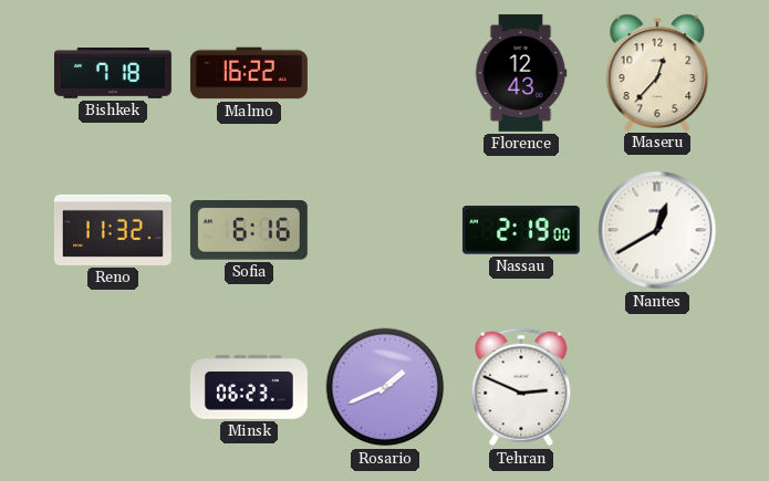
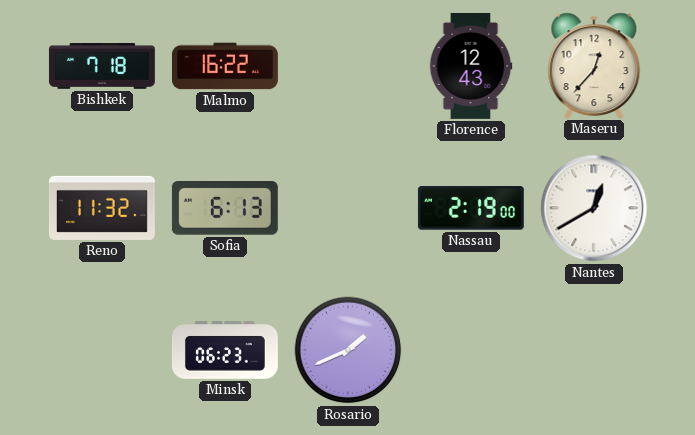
Sofia: 6:16 -> 6:13 (225, 209)
Tehran: 2:49 -> none (521, 387)
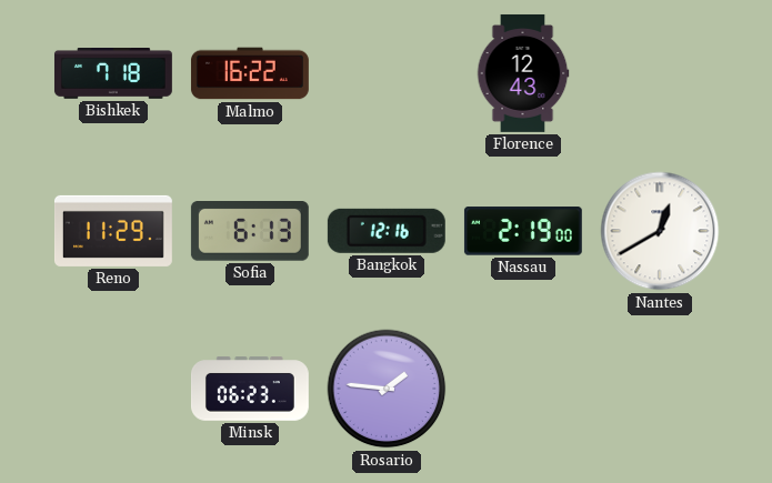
Maseru: 12:37 -> none (594, 65)
Reno: 11:32 -> 11:29 (113, 231)
Bangkok: none -> 12:16 (387, 231)
Rosario: 1:41 -> 1:46 (387, 389)
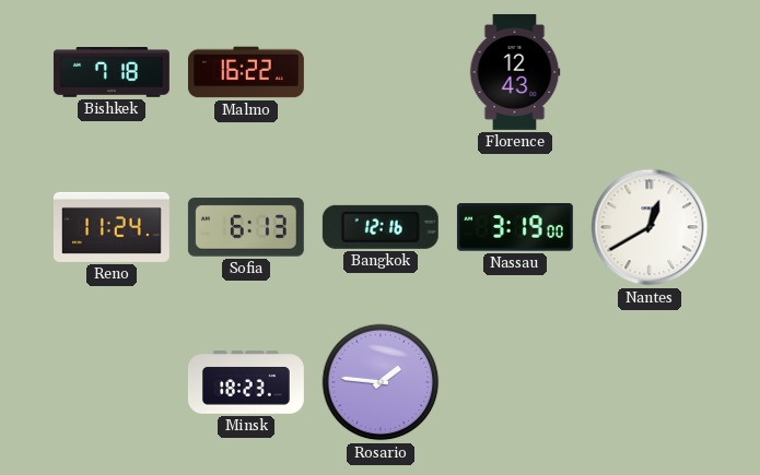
Reno: 11:29 -> 11:24 (112, 227)
Nassau: 2:19 -> 3:19 (515, 227)
Minsk: 06:23 -> 18:23 (246, 382)
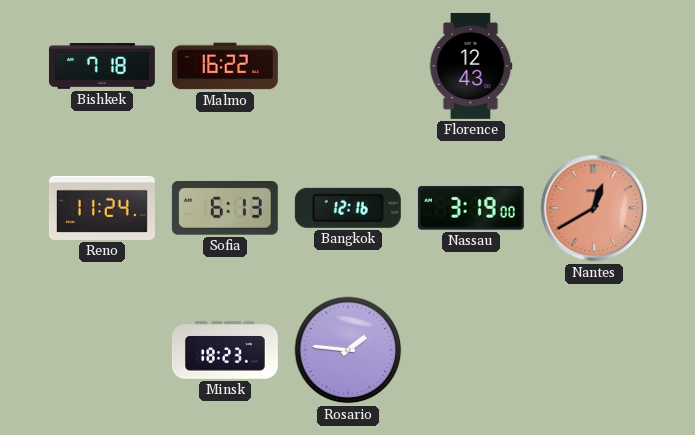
Nantes dial: white -> salmon (594, 208)
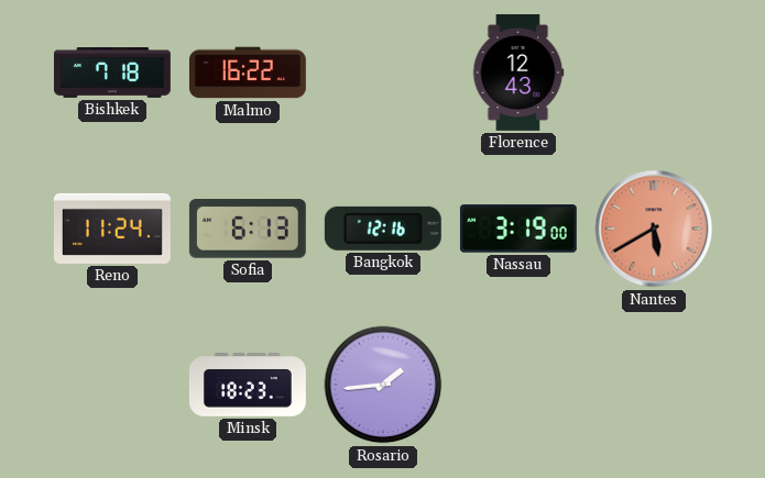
Nantes: 12:40 -> 5:40 (654, 229)
Rosario: 1:46 -> 1:44 (383, 385)
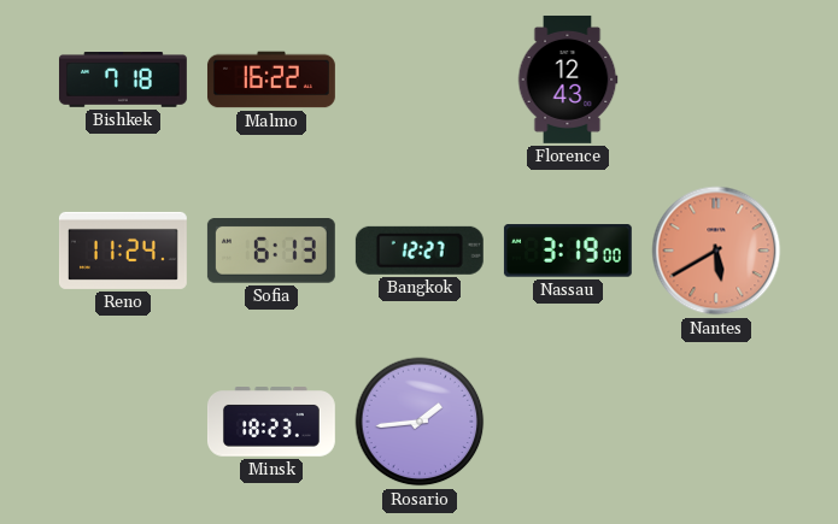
Bangkok: 12:16 -> 12:27 (420, 251)
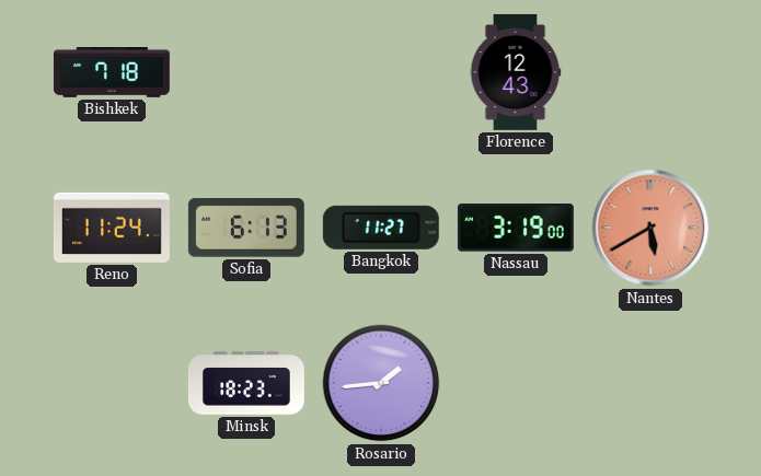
Malmo: 16:22 -> none (271, 80)
Bangkok: 12:27 -> 11:27 (381, 228)
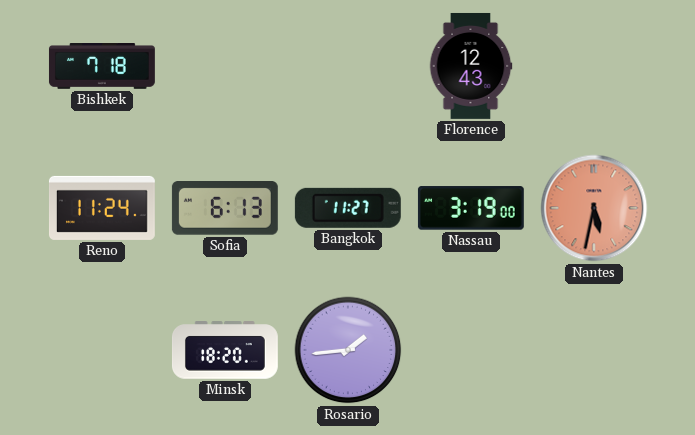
Nantes: 5:40 -> 5:32 (594, 208)
Minsk: 18:23 -> 18:20 (225, 350)
